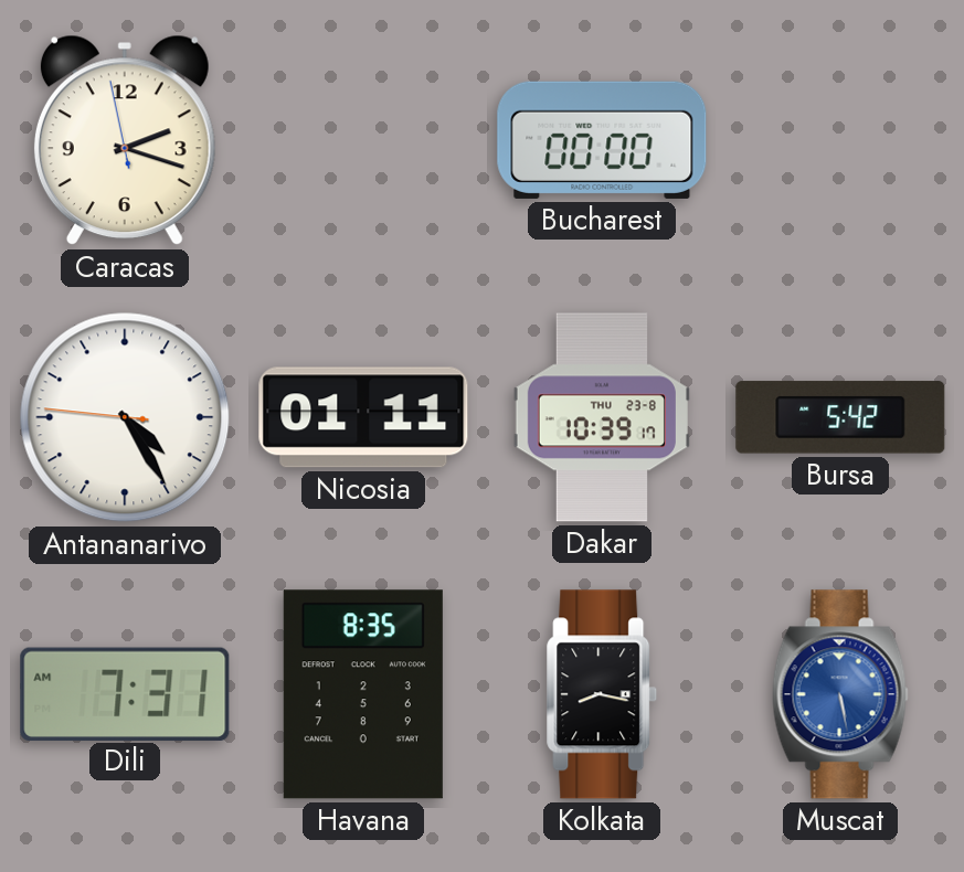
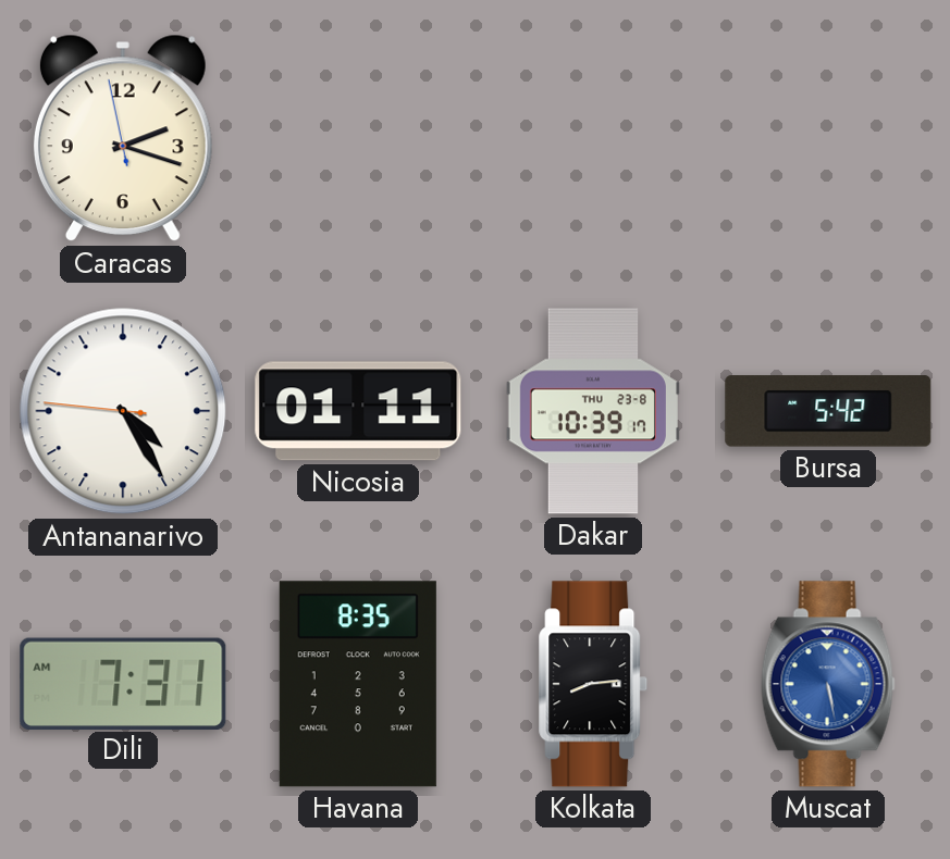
Bucharest: 00:00 -> none (602, 140)
Kolkata: 8:17 -> 8:14 (593, 684)
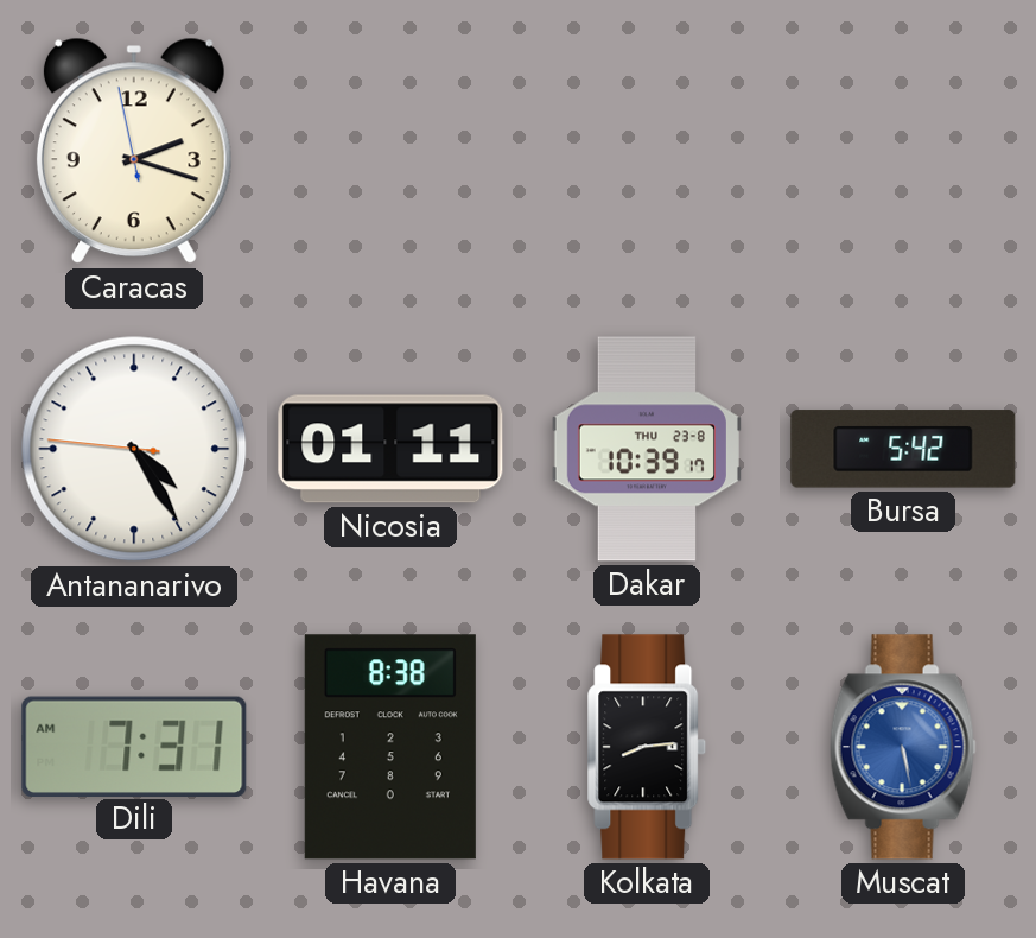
Havana: 8:35 -> 8:38 (390, 747)
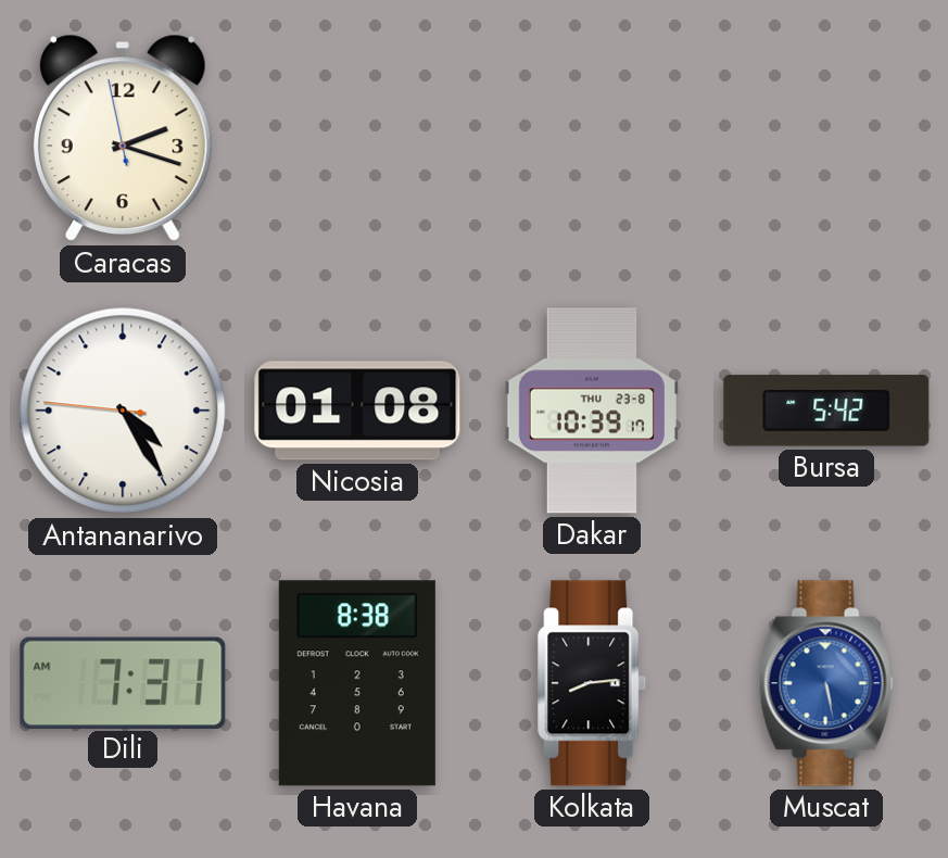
Nicosia: 01:11 -> 01:08 (357, 411)
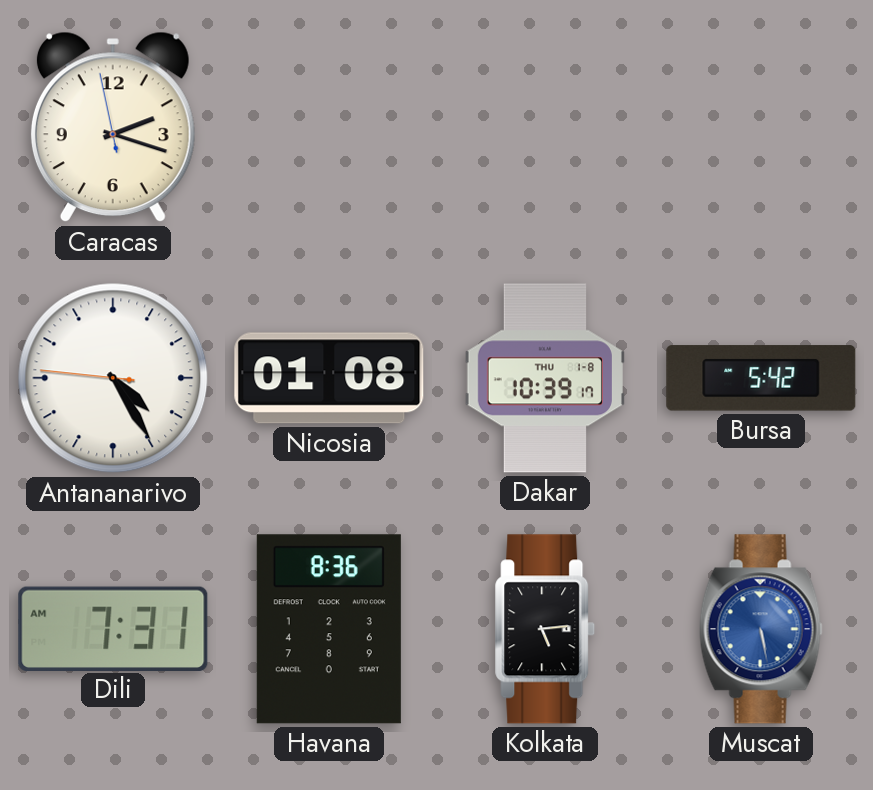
Dakar date: THU 23-8 -> THU 1-8 (545, 378)
Havana: 8:38 -> 8:36 (329, 629)
Kolkata: 8:14 -> 5:14 (545, 629)
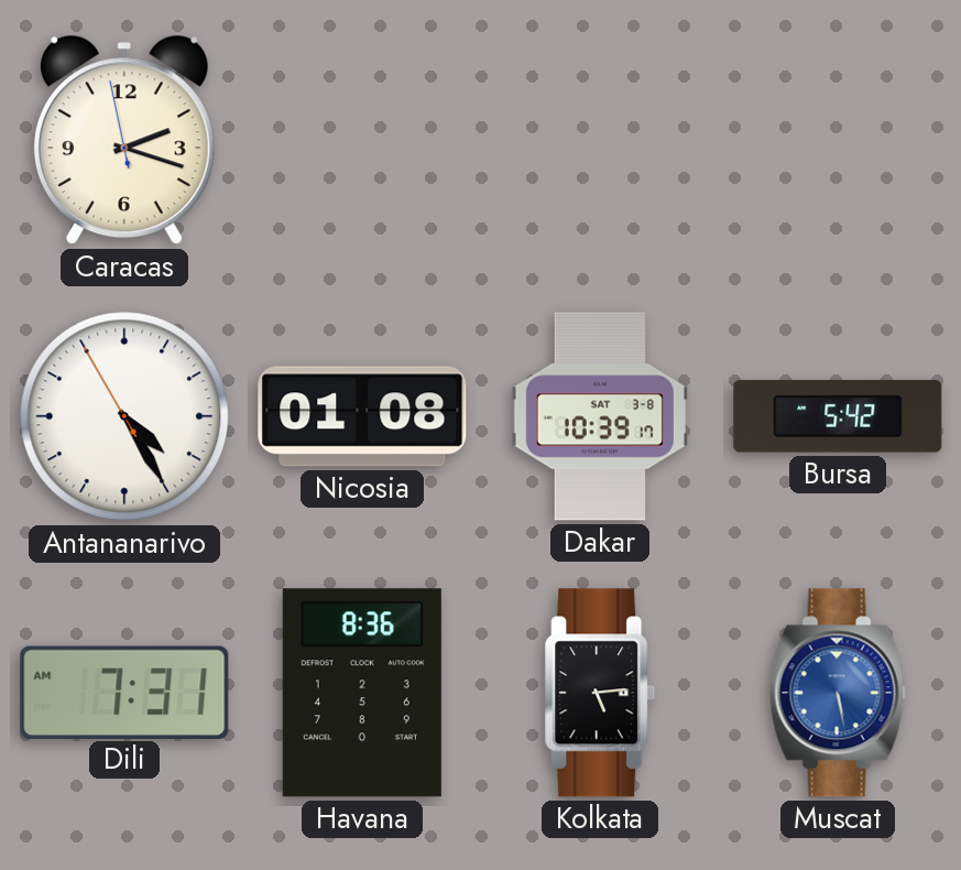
Antananarivo: 4:24:46 -> 4:24:55 (124, 416)
Dakar date: THU 1-8 -> SAT 3-8 (600, 416)
